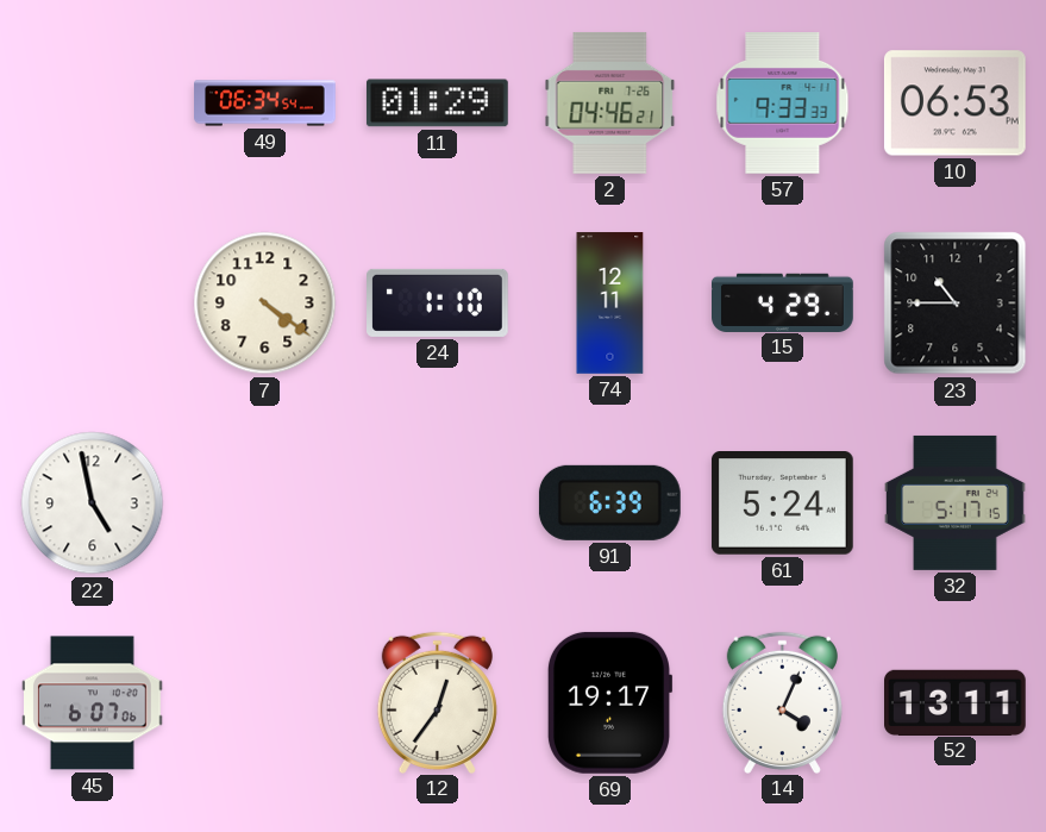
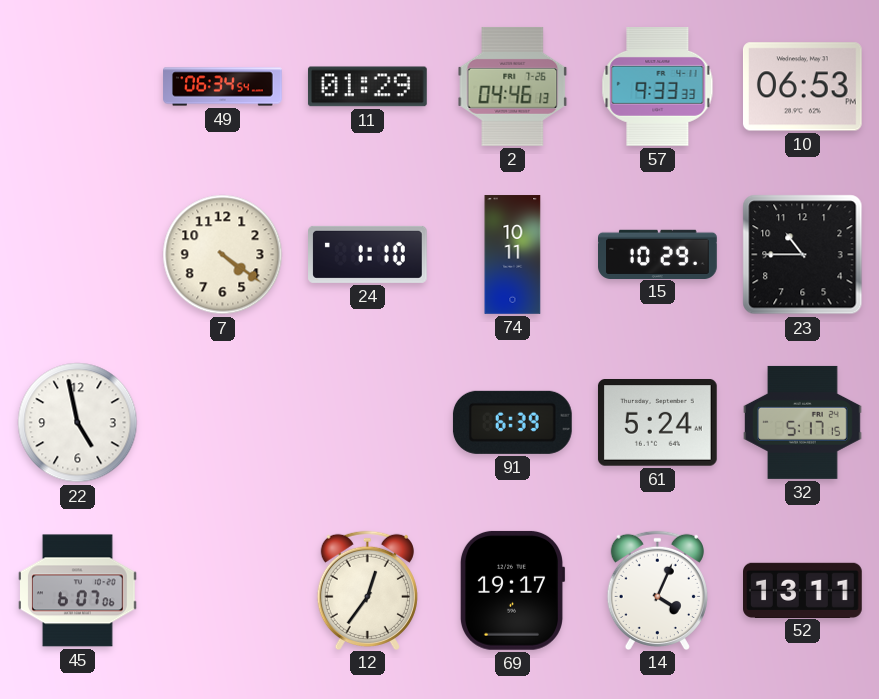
2: 04:46:21 -> 04:46:13 (513, 86)
74: 12:11 -> 10:11 (513, 255)
15: 4:29 -> 10:29 (658, 254)
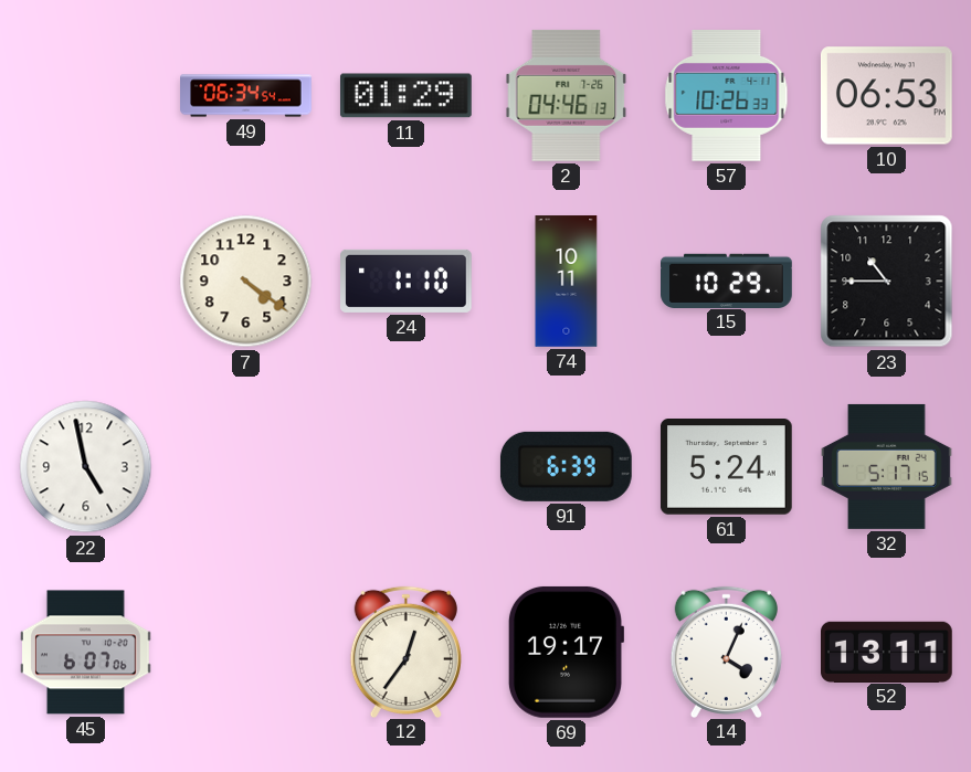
57: 9:33 -> 10:26 (727, 96)
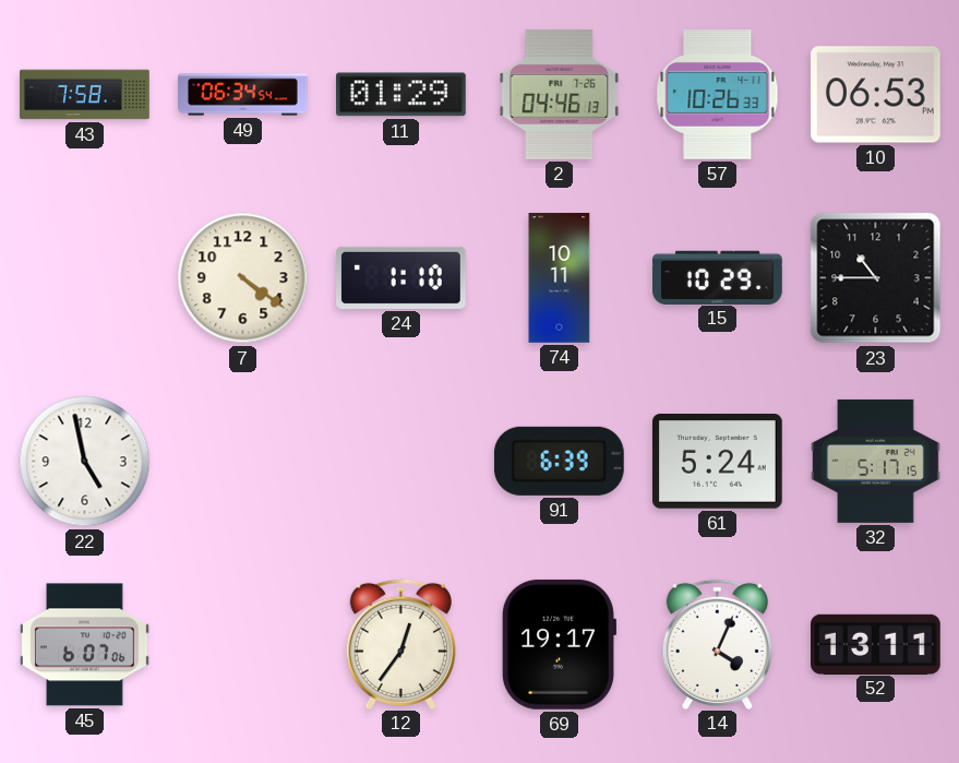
43: none -> 7:58 (85, 95)
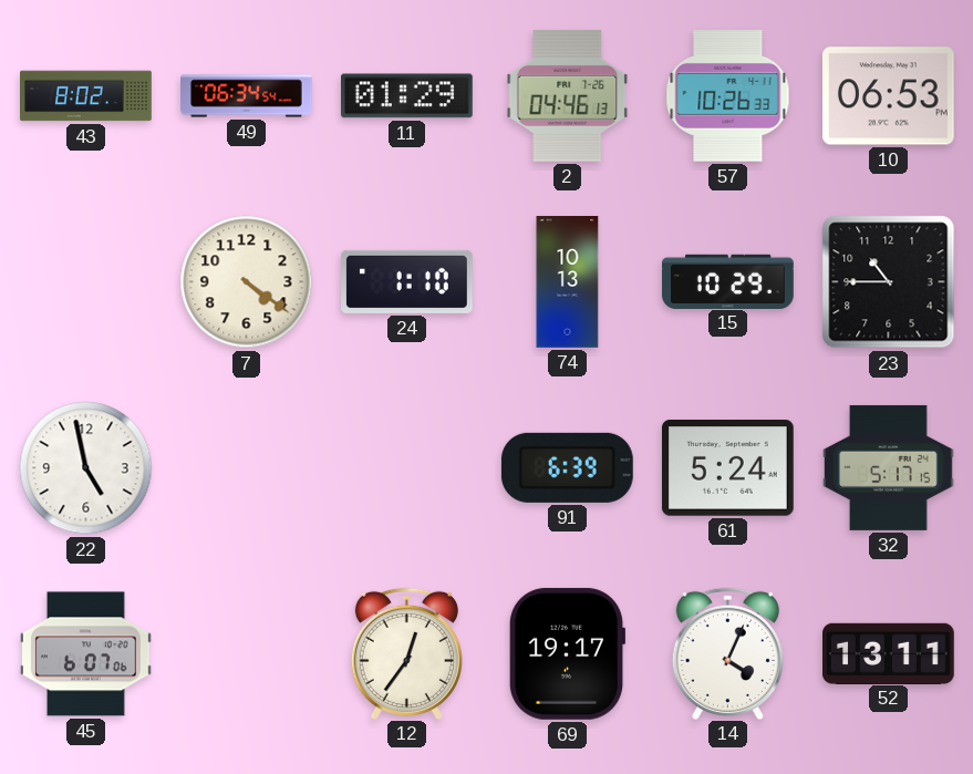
43: 7:58 -> 8:02 (86, 96)
74: 10:11 -> 10:13 (568, 282)
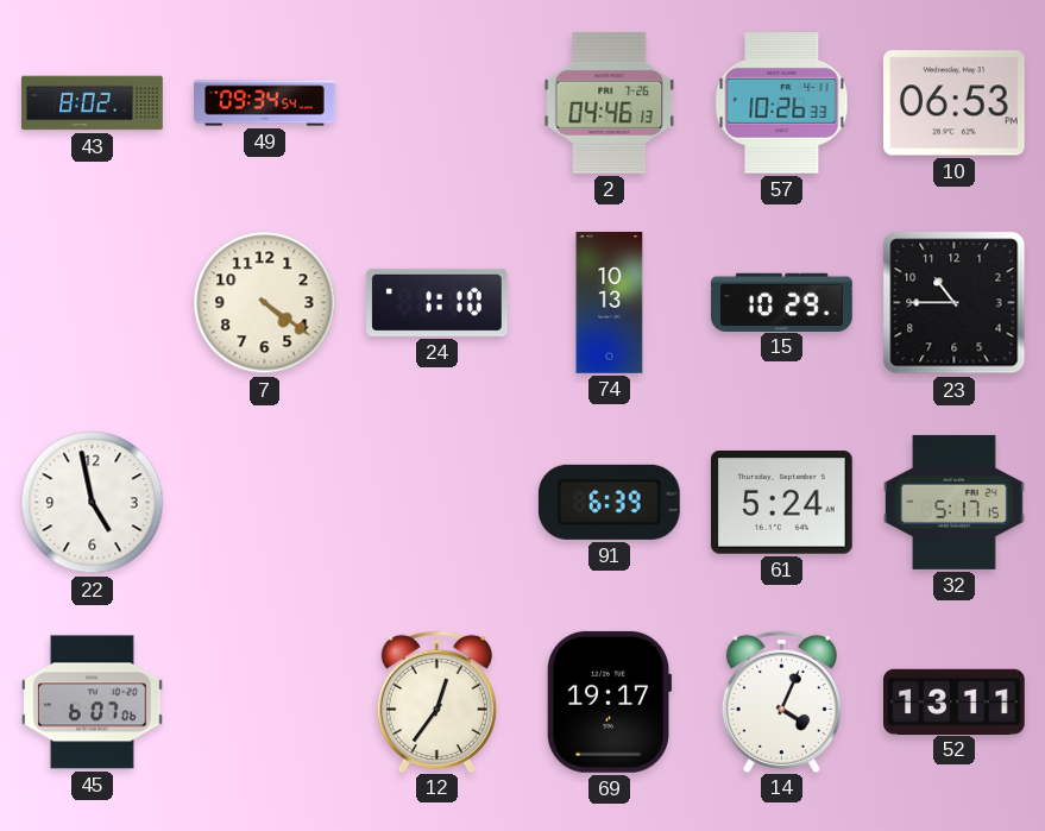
49: 06:34 -> 09:34 (265, 103)
11: 01:29 -> none (406, 96)
